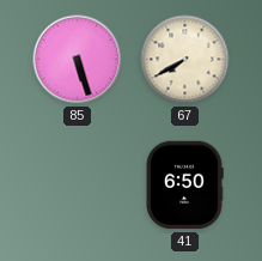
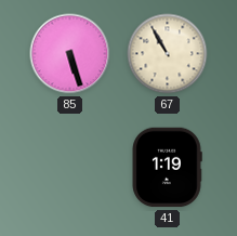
67: 7:40 -> 10:55 (168, 54)
41: 6:50 -> 1:19 (167, 168)
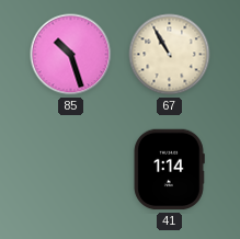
85: 5:27 -> 10:27 (71, 55)
41: 1:19 -> 1:14 (169, 170)
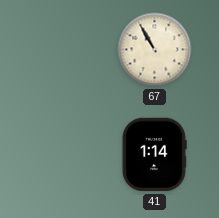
85: 10:27 -> none (71, 55)
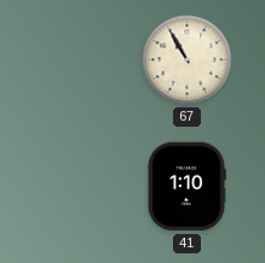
41: 1:14 -> 1:10 (186, 187)
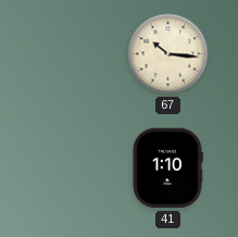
67: 10:55 -> 10:16 (168, 54)
